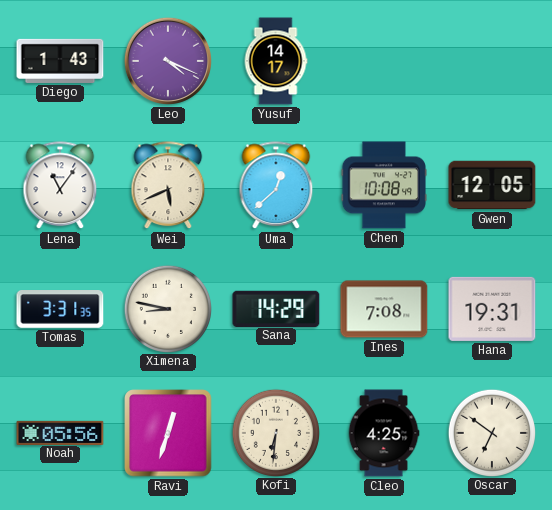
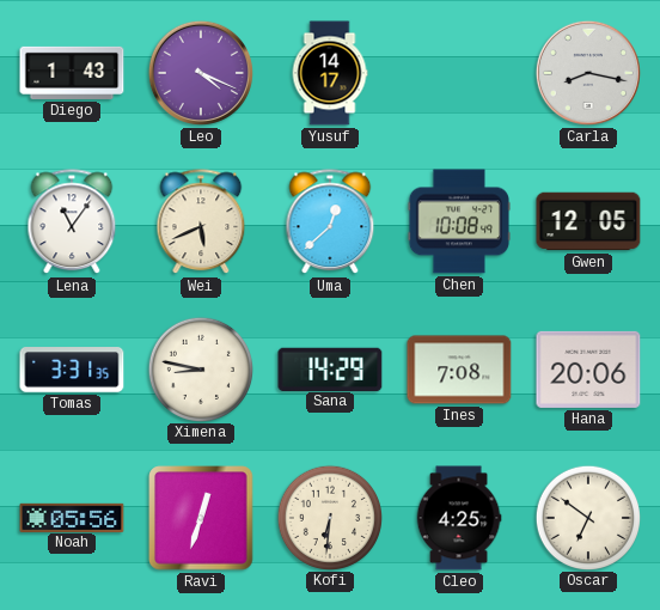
Carla: none -> 8:17 (588, 73)
Hana: 19:31 -> 20:06 (588, 370)
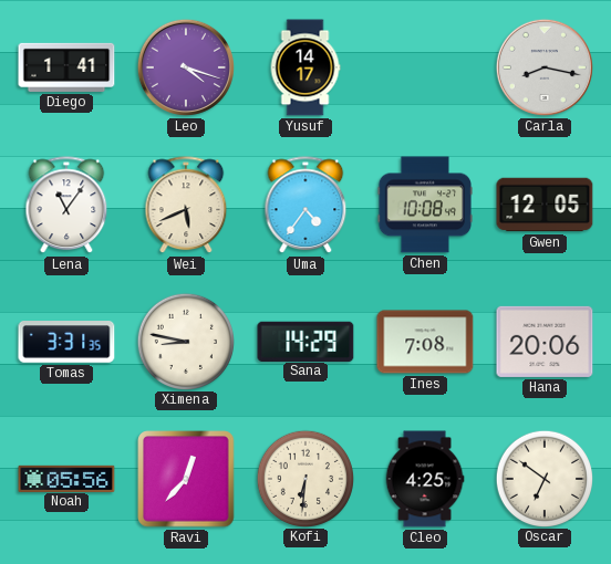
Diego: 1:43 -> 1:41 (66, 67)
Leo: 4:19 -> 4:18 (186, 67)
Uma: 12:38 -> 4:36 (305, 206)
Ravi: 12:33 -> 12:37 (186, 479)
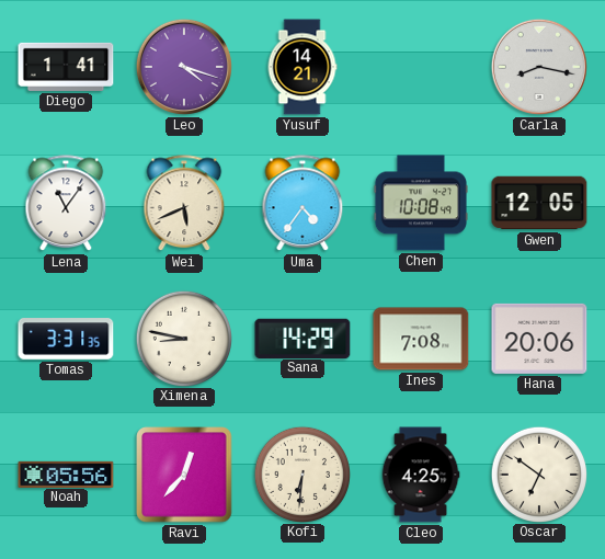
Yusuf: 14:17 -> 14:21 (302, 67)
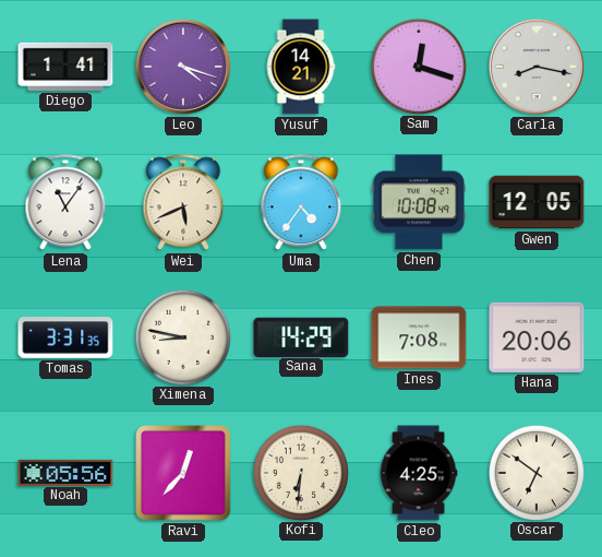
Sam: none -> 12:18 (418, 66)
